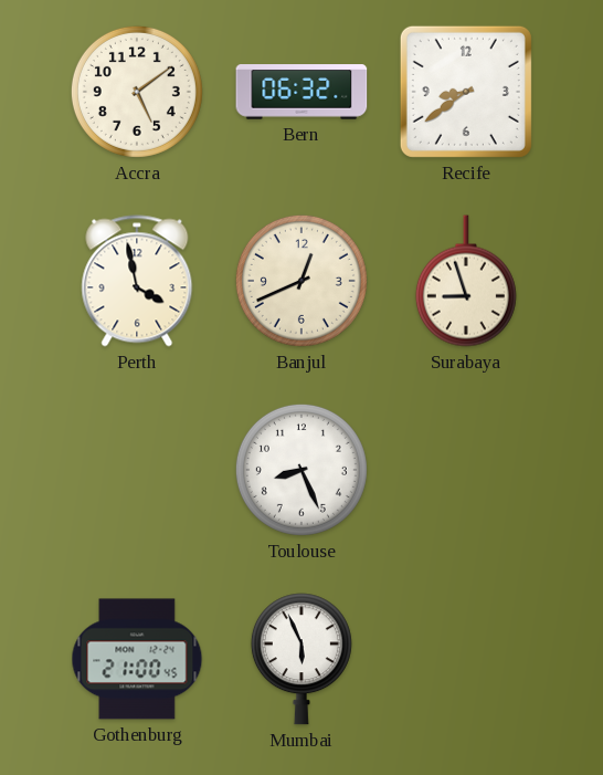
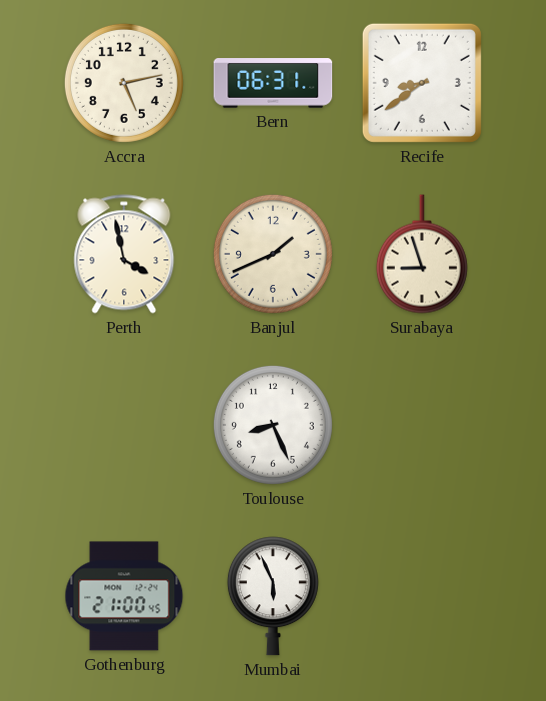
Accra: 5:09 -> 5:13 (124, 83)
Bern: 06:32 -> 06:31 (273, 83)
Banjul: 12:41 -> 1:41 (273, 254)
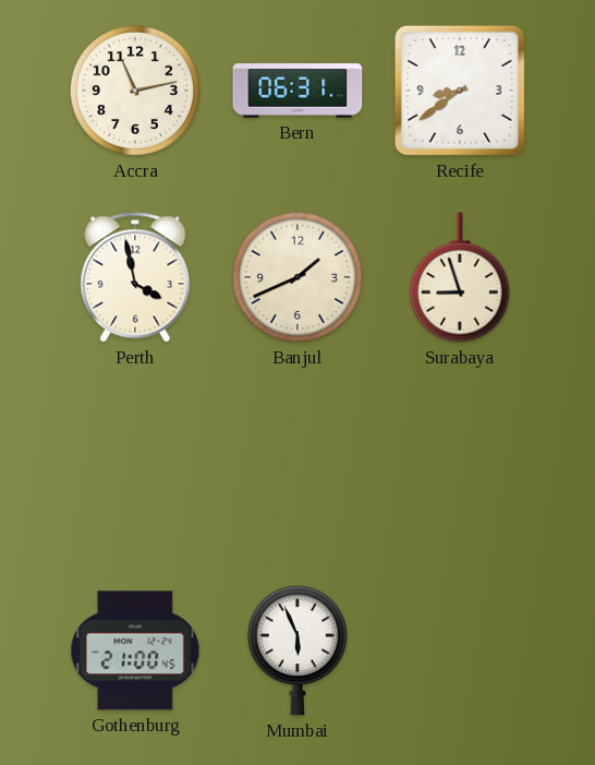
Accra: 5:13 -> 11:13 (135, 91)
Toulouse: 8:26 -> none (273, 425)
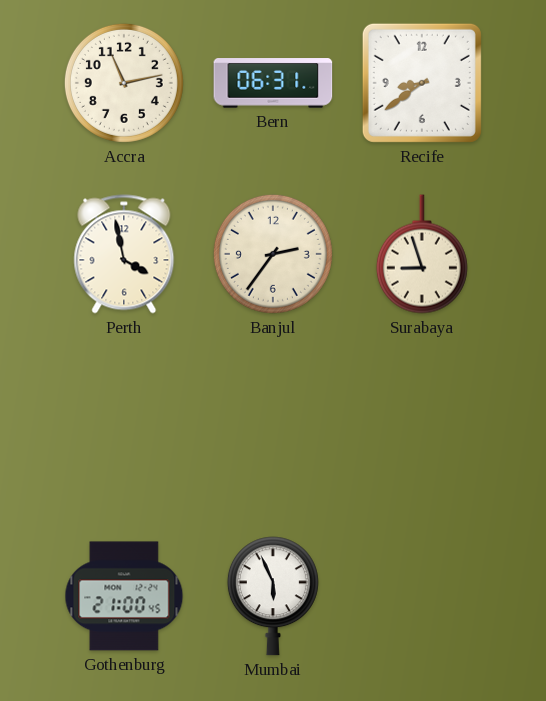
Banjul: 1:41 -> 2:36 (273, 254)
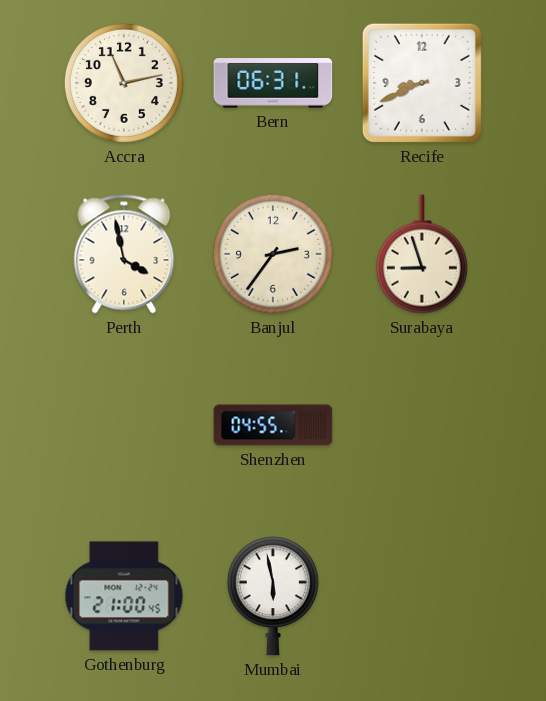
Recife: 8:39 -> 8:41 (422, 83)
Shenzhen: none -> 04:55 (273, 425)
Mumbai: 5:56 -> 5:58 (273, 596)
